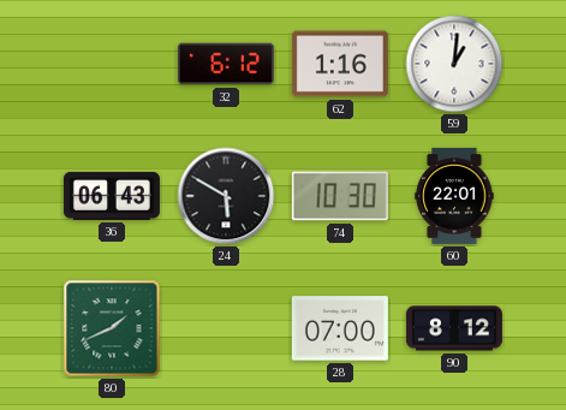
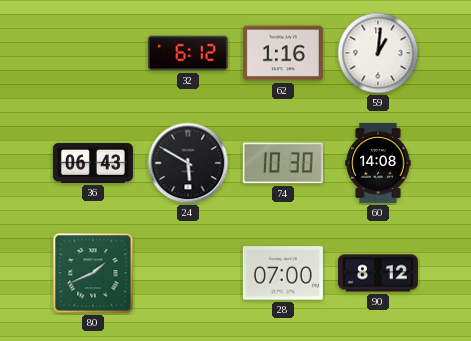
60: 22:01 -> 14:08 (378, 163)
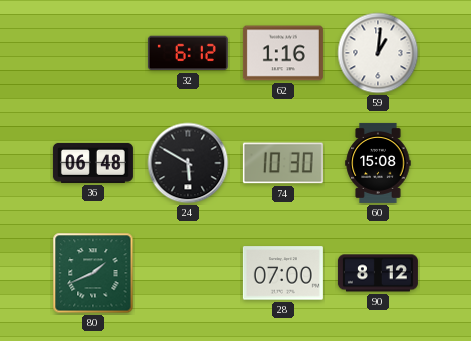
36: 06:43 -> 06:48 (93, 163)
60: 14:08 -> 15:08 (378, 163)
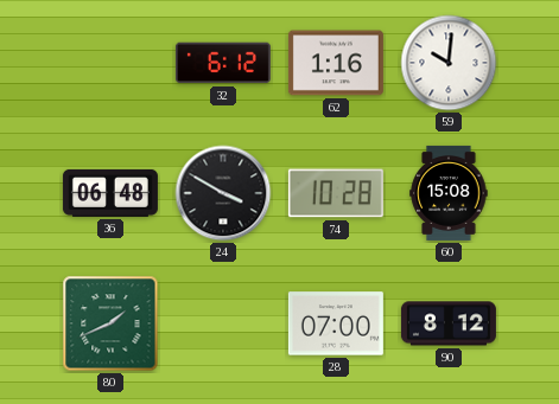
59: 1:01 -> 10:01 (449, 63)
24: 5:50 -> 3:50 (223, 193)
74: 10:30 -> 10:28 (336, 193)
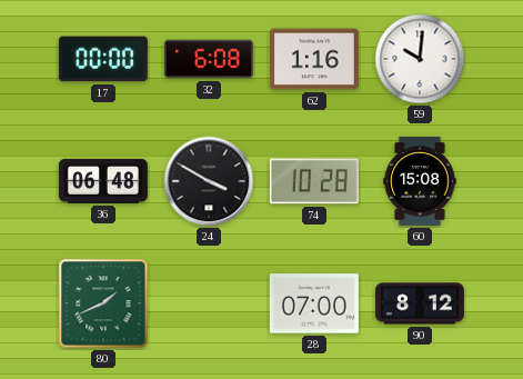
17: none -> 00:00 (103, 59)
32: 6:12 -> 6:08 (209, 59)
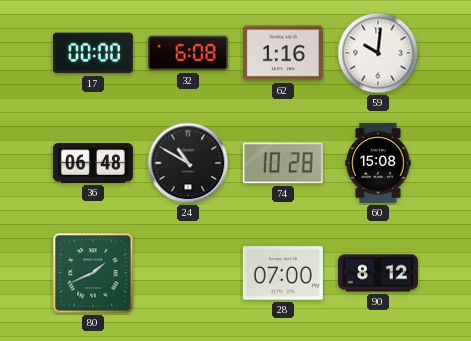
24: 3:50 -> 10:50 (188, 163)
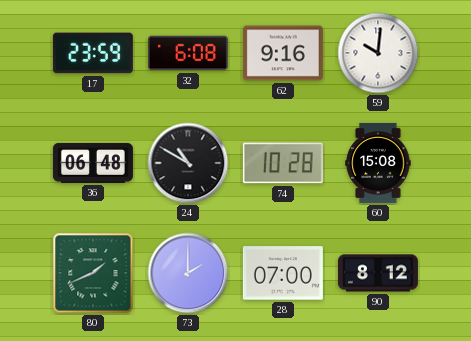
17: 00:00 -> 23:59 (93, 53)
62: 1:16 -> 9:16 (283, 53)
73: none -> 2:00 (188, 273)
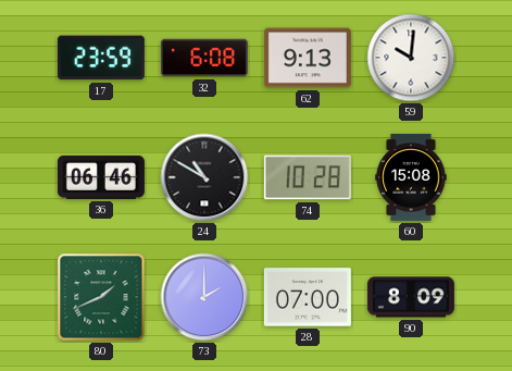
62: 9:16 -> 9:13 (308, 58)
36: 06:48 -> 06:46 (101, 177)
90: 8:12 -> 8:09 (411, 297)
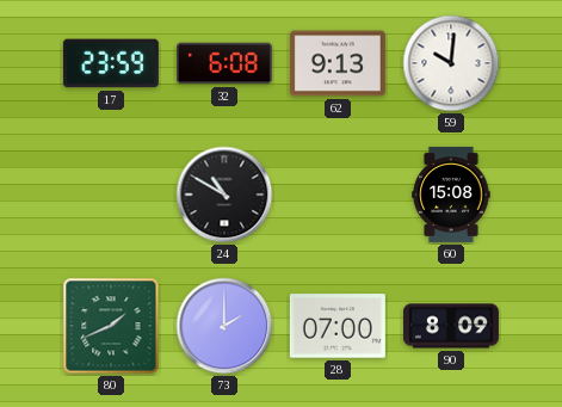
36: 06:46 -> none (101, 177)
74: 10:28 -> none (308, 177)
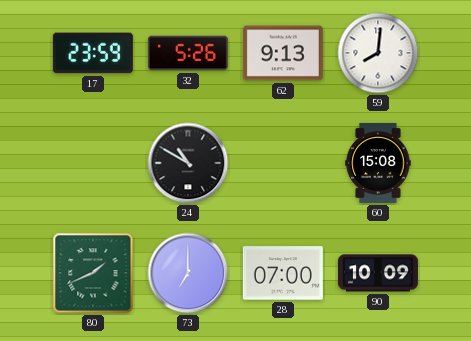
32: 6:08 -> 5:26 (188, 53)
59: 10:01 -> 8:01 (378, 53)
73: 2:00 -> 7:00 (188, 273)
90: 8:09 -> 10:09 (378, 273)
